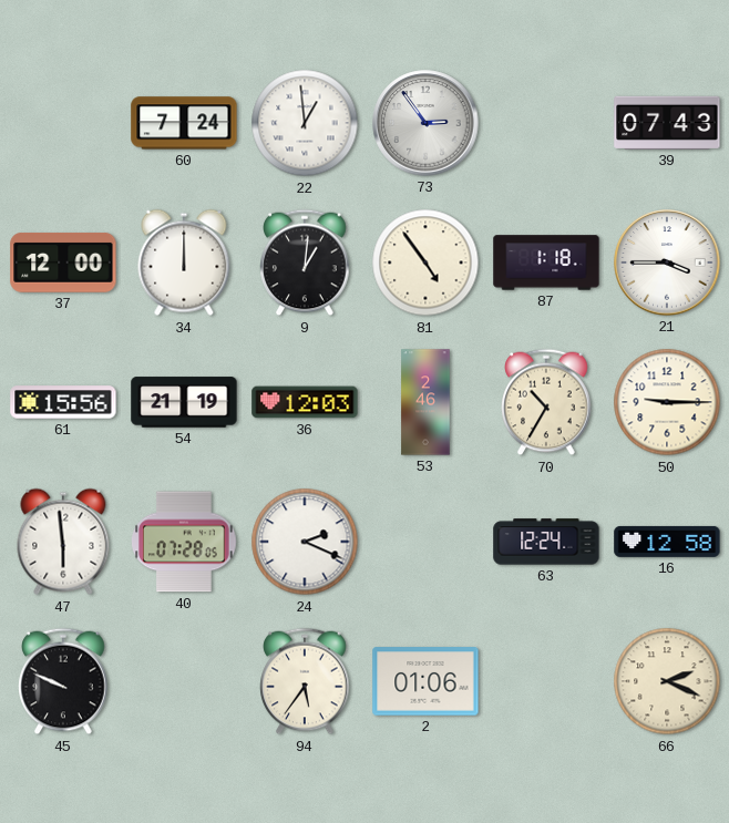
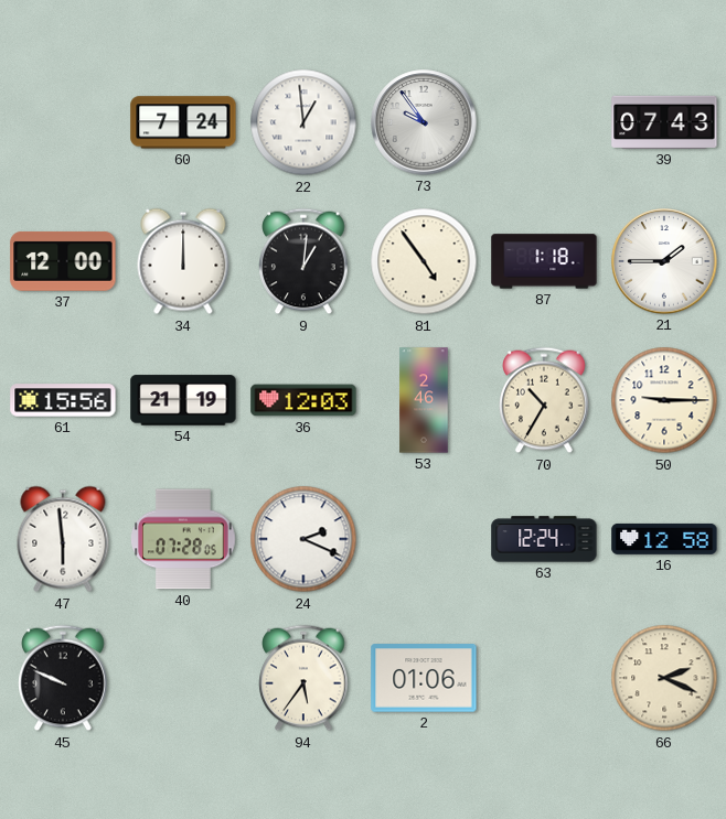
73: 2:54 -> 9:54 (424, 122)
21: 3:45 -> 1:45 (664, 261)
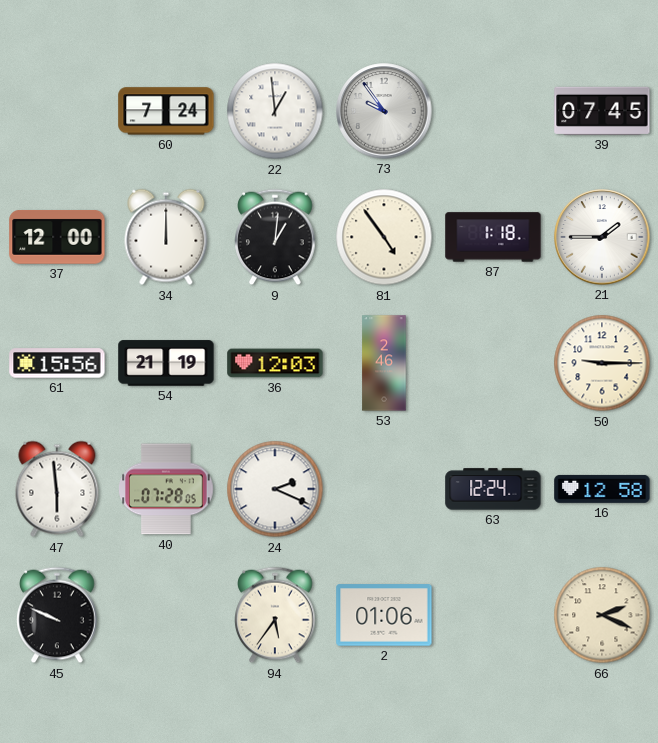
39: 07:43 -> 07:45 (602, 111)
70: 10:35 -> none (544, 400)
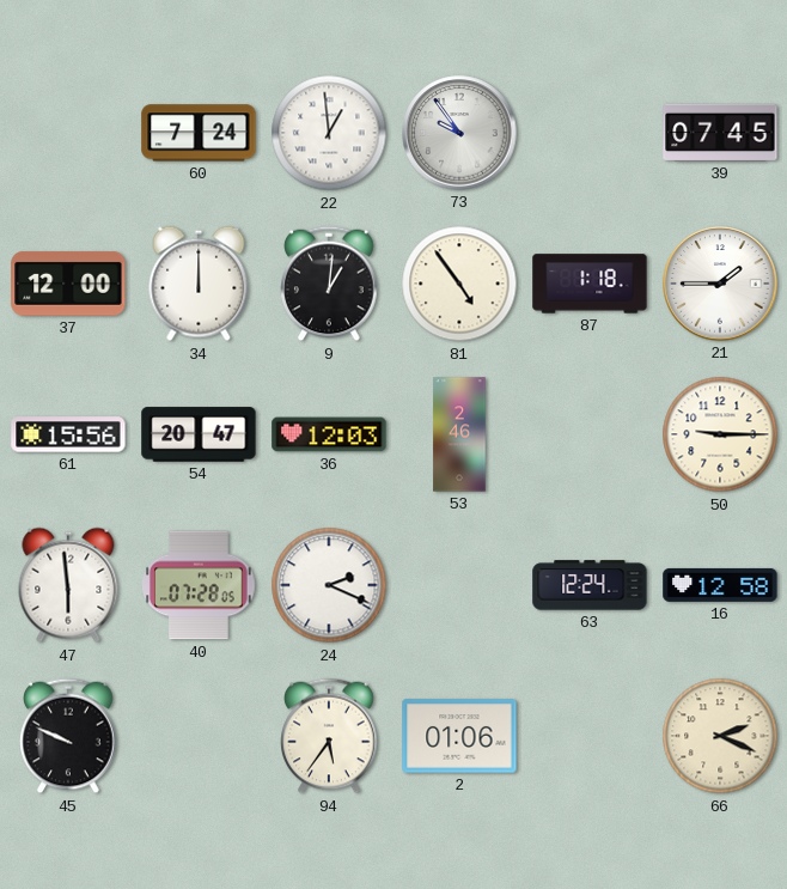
54: 21:19 -> 20:47 (199, 434)
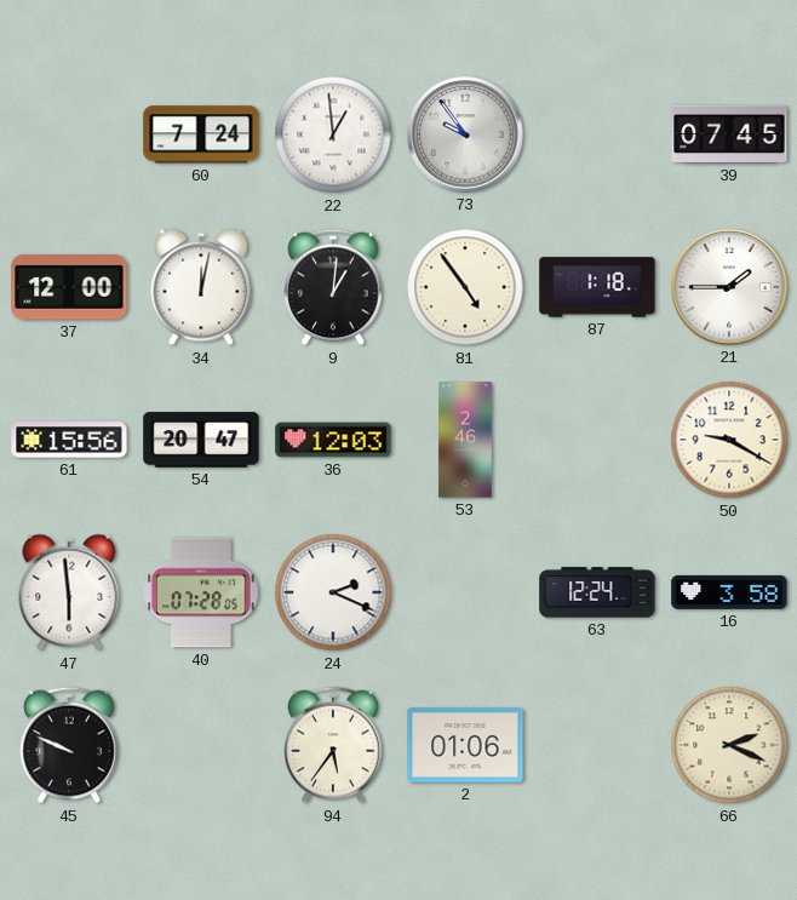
34: 12:00 -> 12:02 (201, 287)
50: 9:15 -> 9:20 (729, 440)
16: 12:58 -> 3:58 (729, 592)
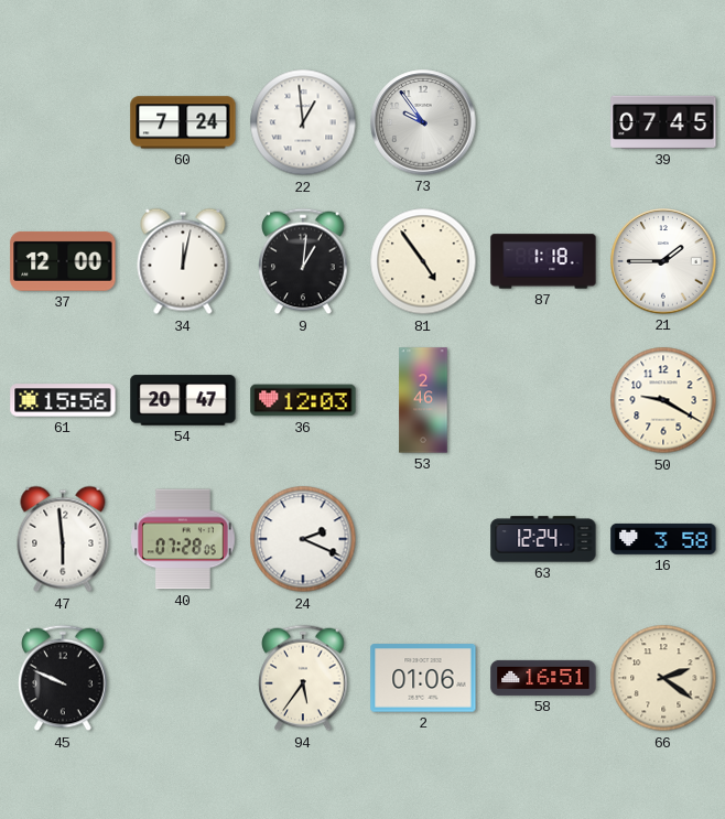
58: none -> 16:51 (543, 678)
66: 2:19 -> 2:21 (663, 678)
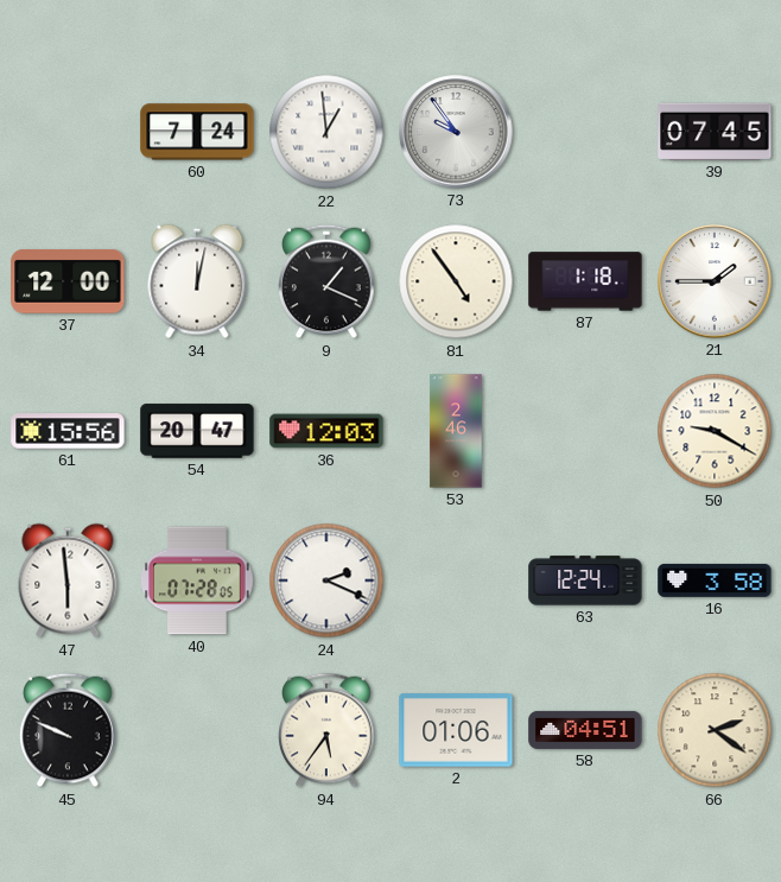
9: 1:01 -> 1:19 (326, 281)
58: 16:51 -> 04:51 (585, 730)
